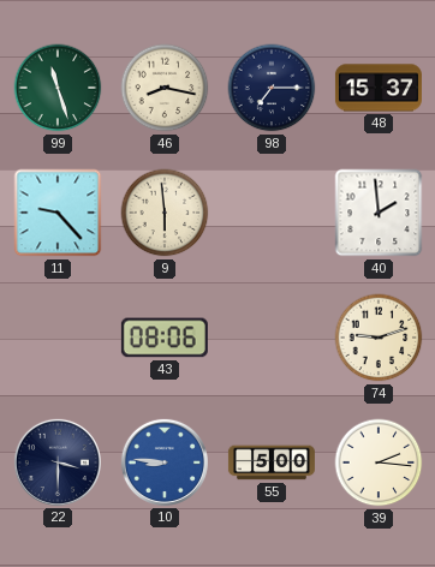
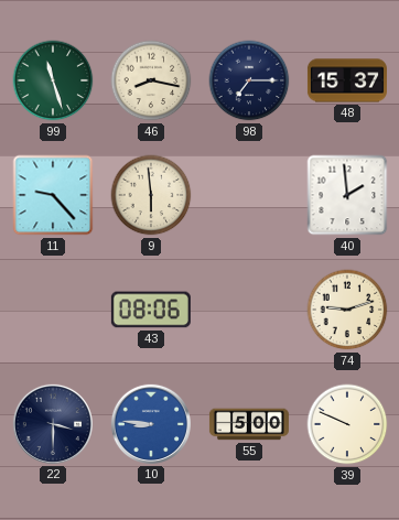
39: 2:16 -> 9:49 (347, 424)
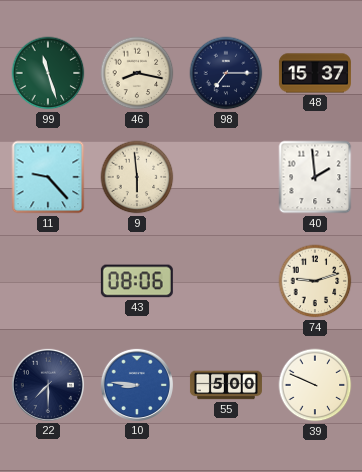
22: 3:30 -> 7:30 (48, 385)
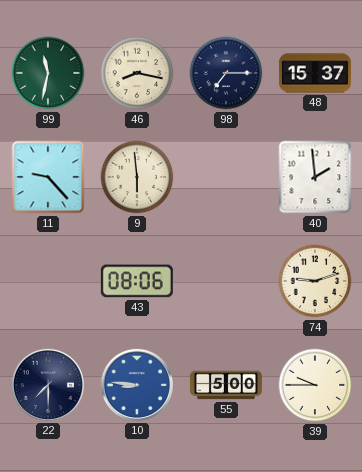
99: 11:27 -> 11:32 (48, 73)
39: 9:49 -> 9:45 (315, 385)
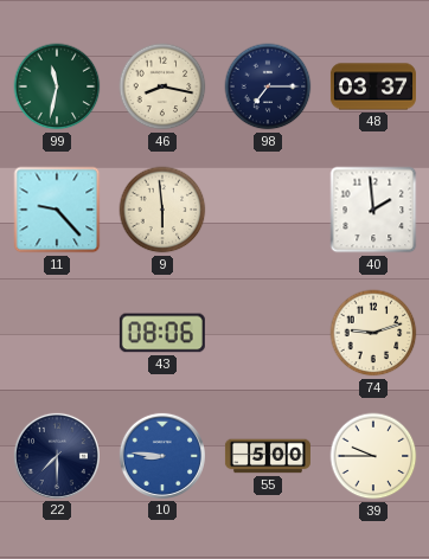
48: 15:37 -> 03:37 (373, 86)
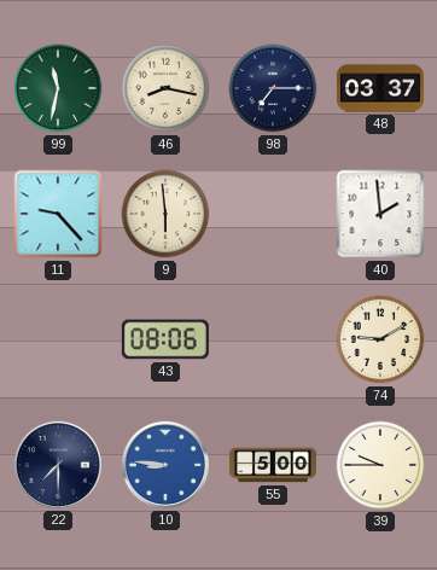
74: 9:12 -> 9:10 (380, 339)
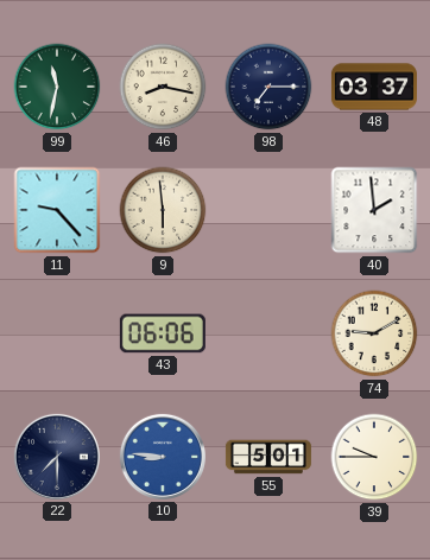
43: 08:06 -> 06:06 (163, 333)
55: 5:00 -> 5:01 (268, 457)
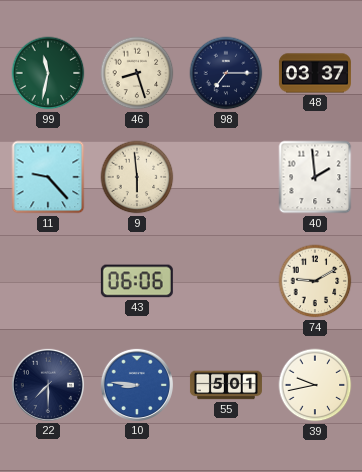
46: 8:17 -> 8:27 (137, 73)
39: 9:45 -> 9:43 (315, 385)
